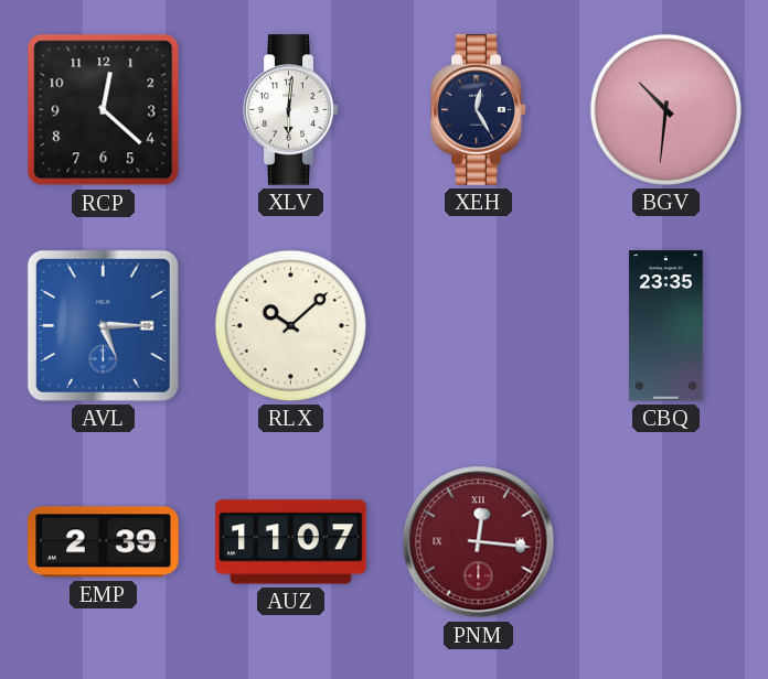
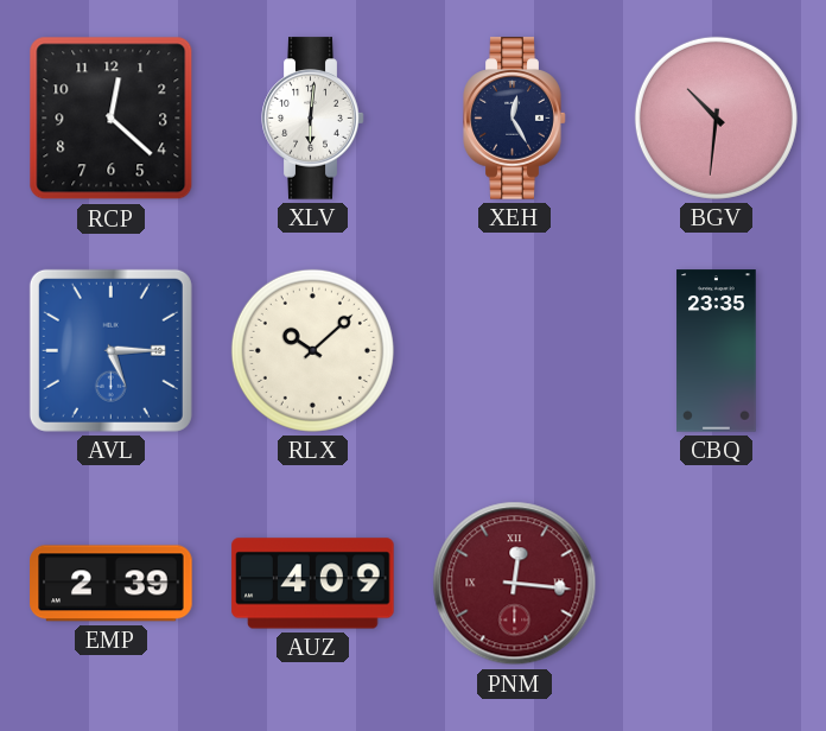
AUZ: 11:07 -> 4:09 (313, 584)
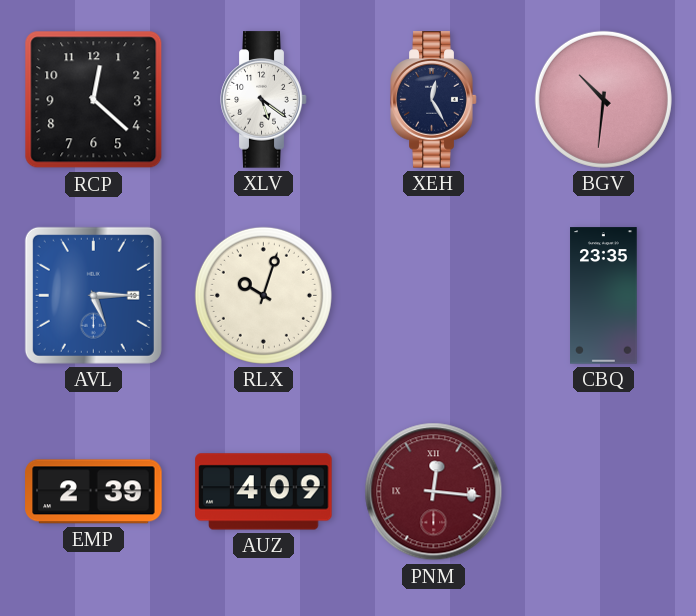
XLV: 6:01 -> 5:21 (264, 100)
RLX: 10:08 -> 10:03 (263, 295)
